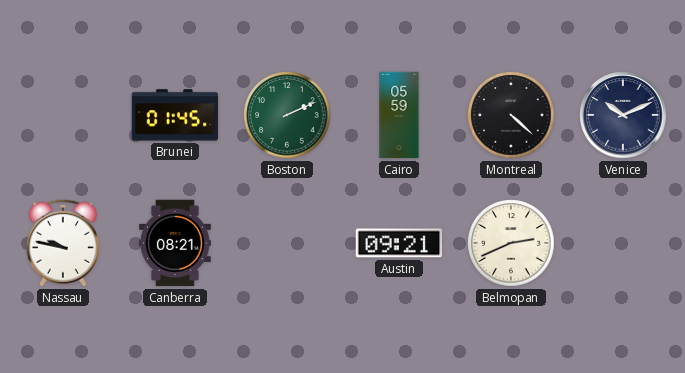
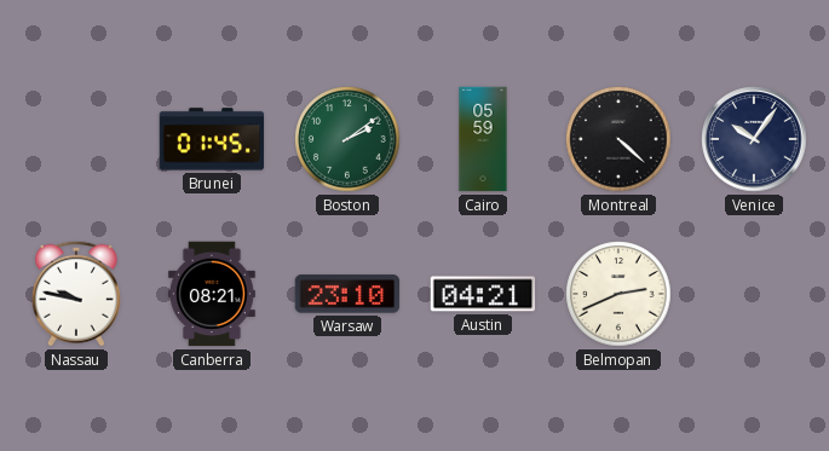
Boston: 2:11 -> 2:09 (347, 139)
Venice: 10:11 -> 10:06 (754, 139)
Warsaw: none -> 23:10 (347, 294)
Austin: 09:21 -> 04:21 (483, 294)
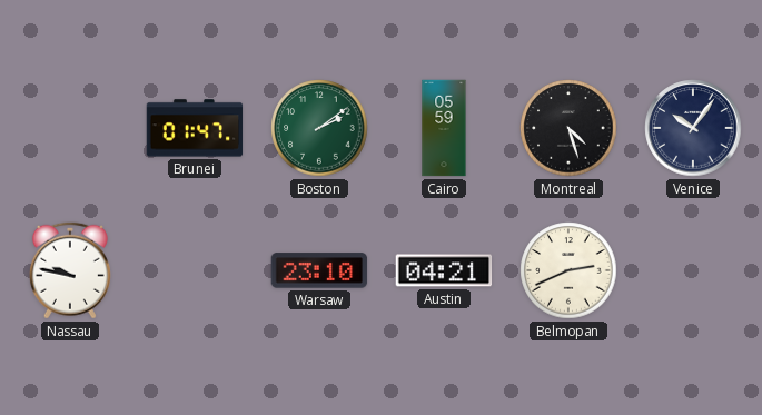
Brunei: 01:45 -> 01:47 (195, 128)
Montreal: 4:22 -> 4:27 (568, 128)
Canberra: 08:21 -> none (212, 294)
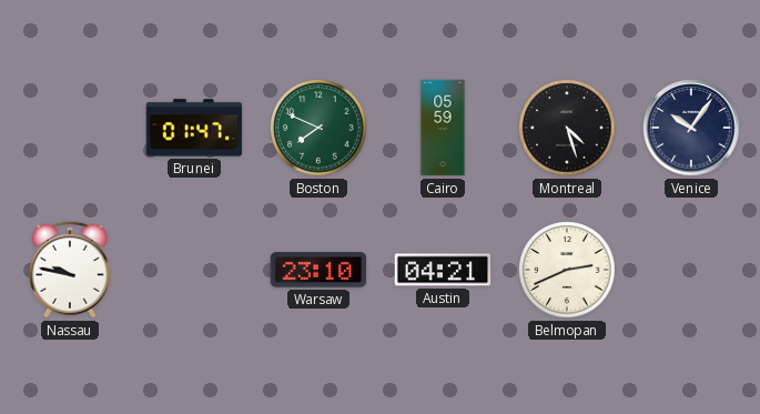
Boston: 2:09 -> 7:49 (318, 128)
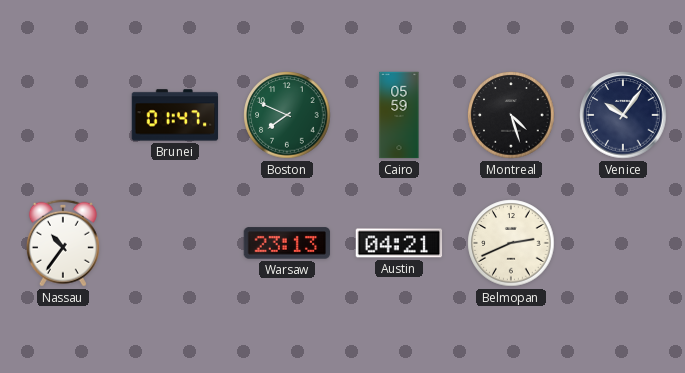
Nassau: 9:47 -> 10:36 (63, 243)
Warsaw: 23:10 -> 23:13 (287, 243)
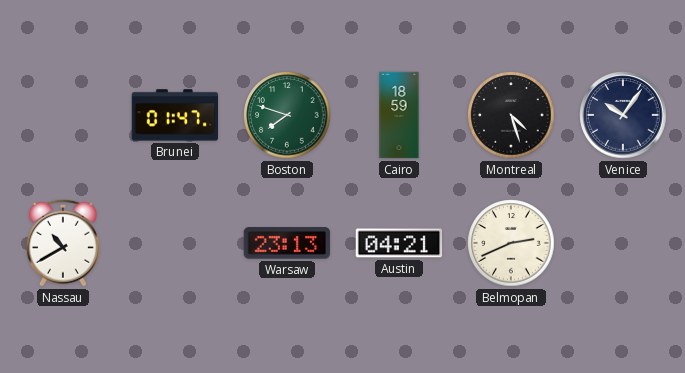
Boston: 7:49 -> 7:48 (287, 115)
Cairo: 05:59 -> 18:59 (399, 115)
Nassau: 10:36 -> 10:40 (63, 243)
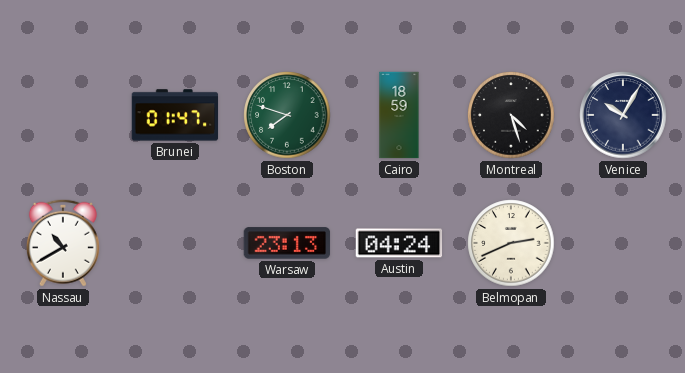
Venice: 10:06 -> 10:05 (623, 115)
Austin: 04:21 -> 04:24 (399, 243)
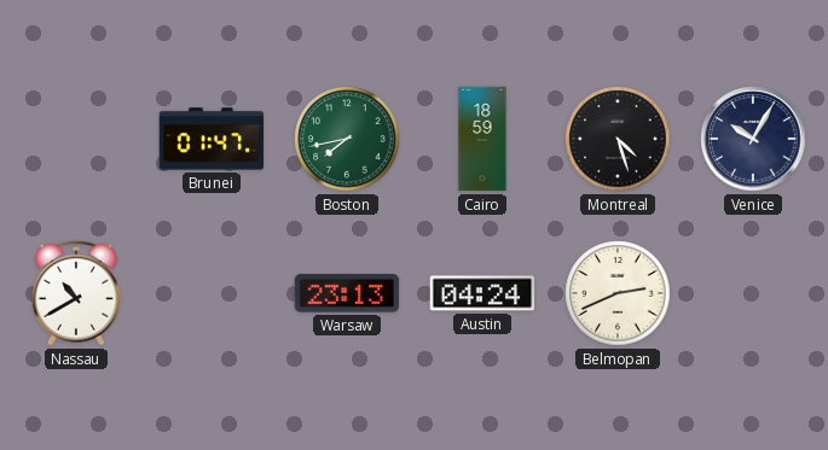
Boston: 7:48 -> 7:43 (347, 139)
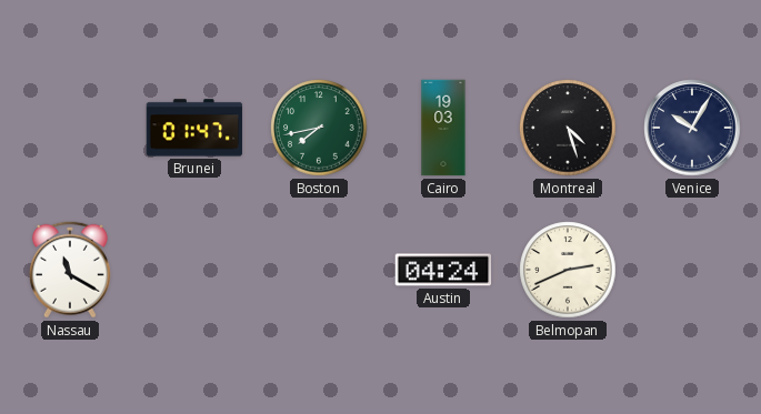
Cairo: 18:59 -> 19:03 (443, 128)
Nassau: 10:40 -> 11:20 (70, 270)
Warsaw: 23:13 -> none (347, 293)
